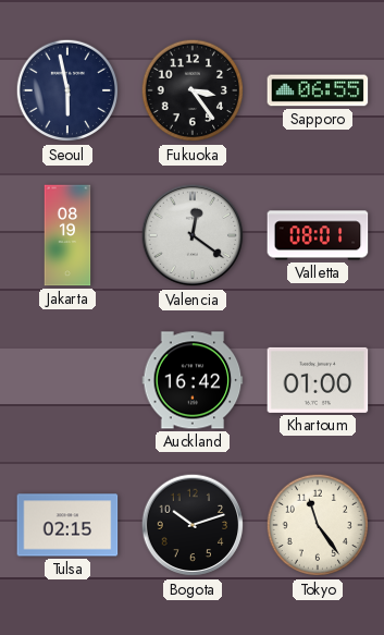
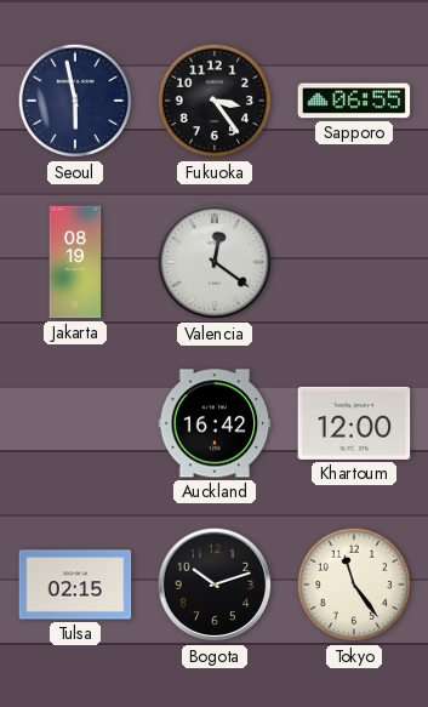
Valletta: 08:01 -> none (318, 235)
Khartoum: 01:00 -> 12:00 (354, 423)
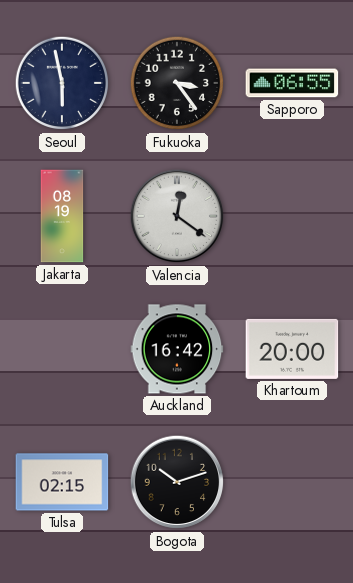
Khartoum: 12:00 -> 20:00 (292, 349)
Tokyo: 11:24 -> none (354, 585)
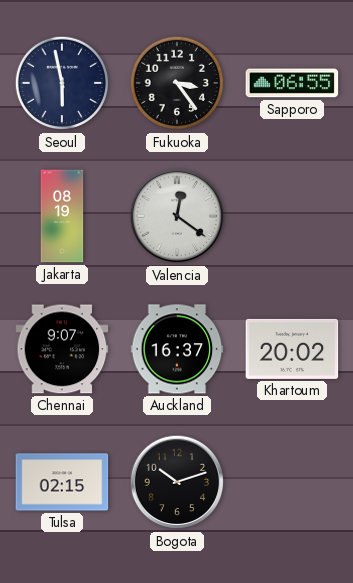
Chennai: none -> 9:07 (62, 349)
Auckland: 16:42 -> 16:37 (177, 349)
Khartoum: 20:00 -> 20:02 (292, 349)
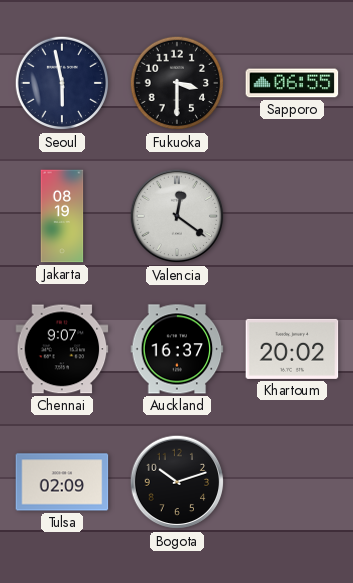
Fukuoka: 3:24 -> 3:30 (177, 83)
Tulsa: 02:15 -> 02:09 (62, 482)
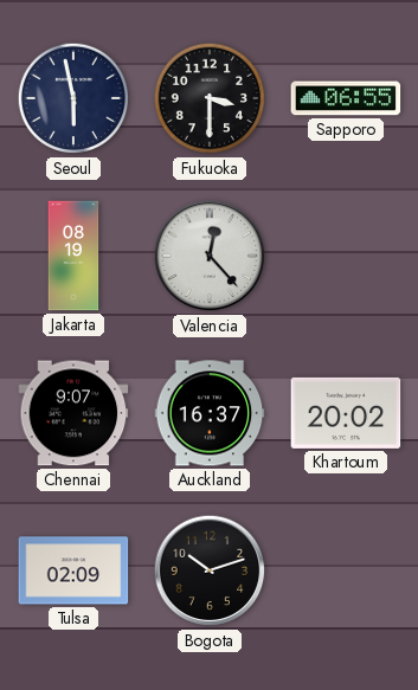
Valencia: 12:21 -> 12:23 (210, 256)
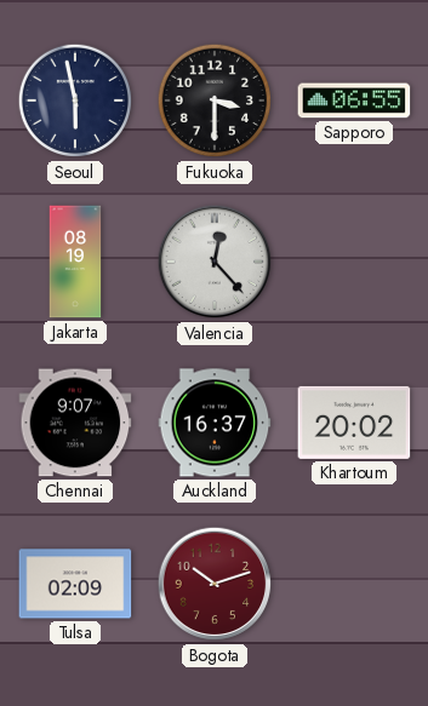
Bogota dial: black -> burgundy (215, 584)
